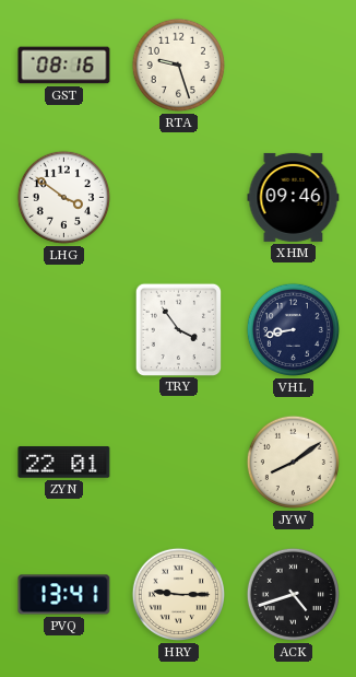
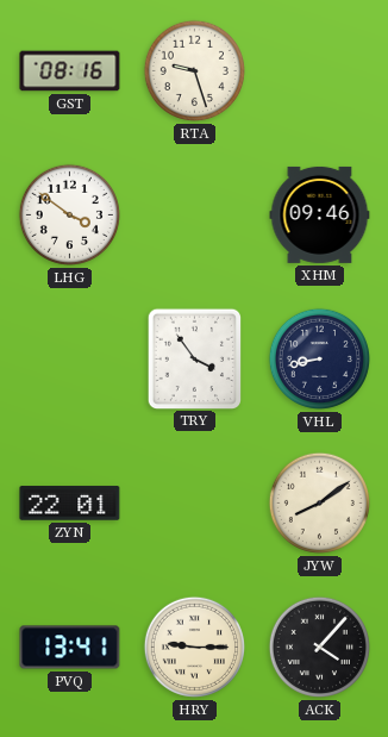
ACK: 4:42 -> 4:07 (319, 647)
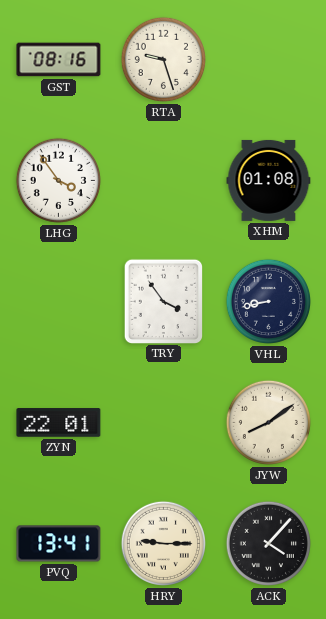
LHG: 3:51 -> 3:54 (58, 180)
XHM: 09:46 -> 01:08 (269, 180)
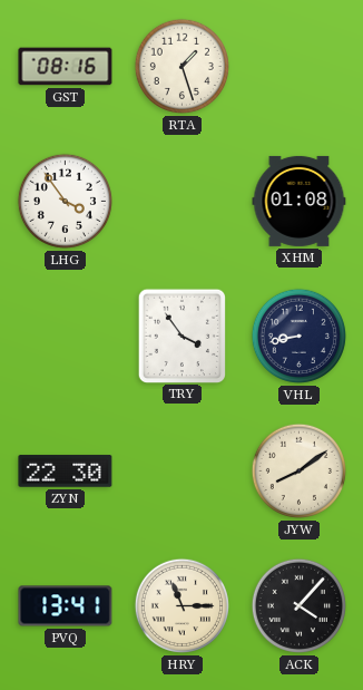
RTA: 9:27 -> 1:27 (181, 66)
ZYN: 22:01 -> 22:30 (66, 472)
HRY: 9:15 -> 11:15 (181, 605)
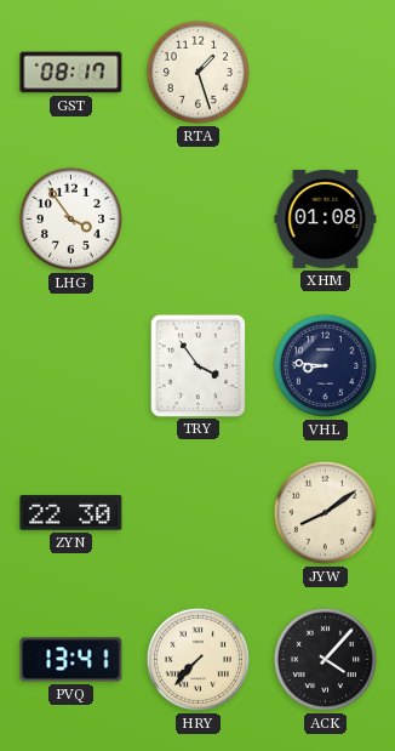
GST: 08:16 -> 08:17 (71, 73)
VHL: 8:43 -> 8:46 (325, 365)
HRY: 11:15 -> 7:37 (198, 659)
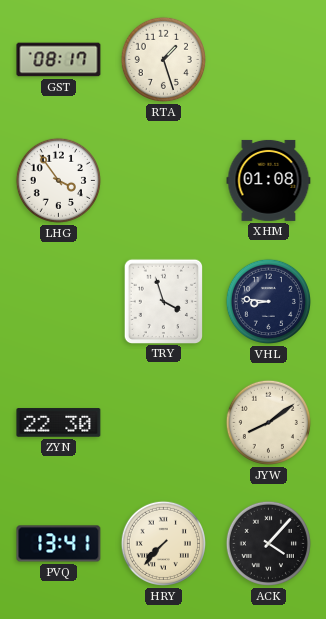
TRY: 3:54 -> 3:57 (163, 301)
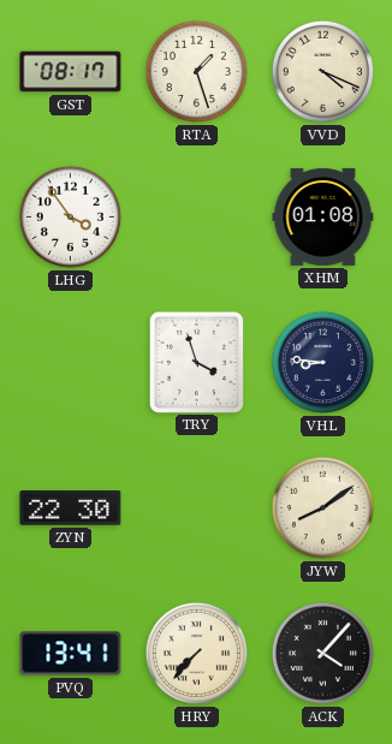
VVD: none -> 4:19 (322, 71)
